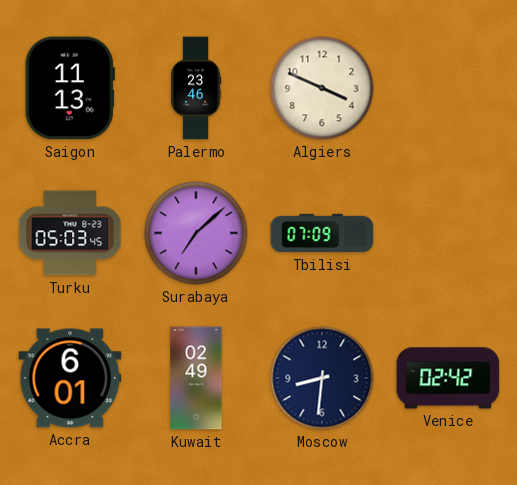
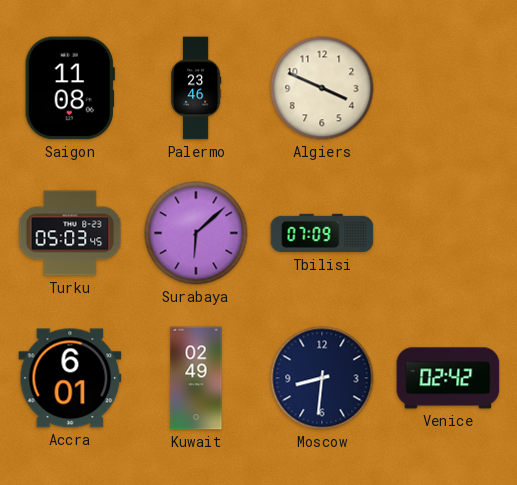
Saigon: 11:13 -> 11:08 (70, 88)
Surabaya: 7:08 -> 6:08 (196, 233)
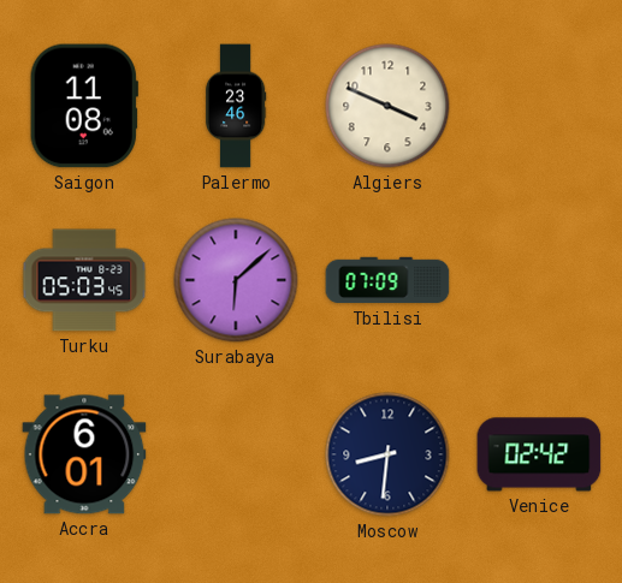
Kuwait: 02:49 -> none (196, 378)
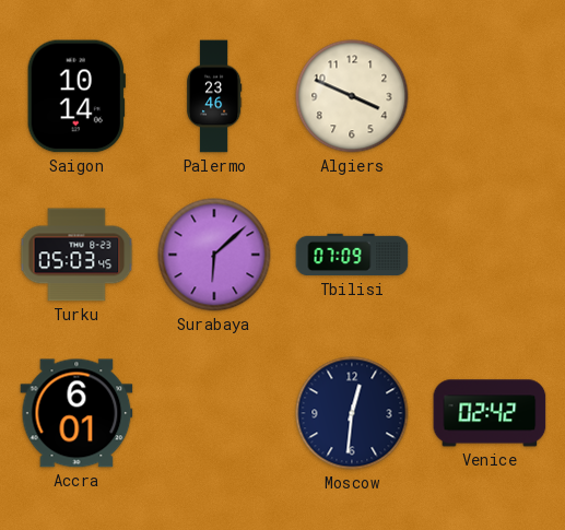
Saigon: 11:08 -> 10:14 (76, 96)
Moscow: 8:31 -> 12:31 (352, 413)
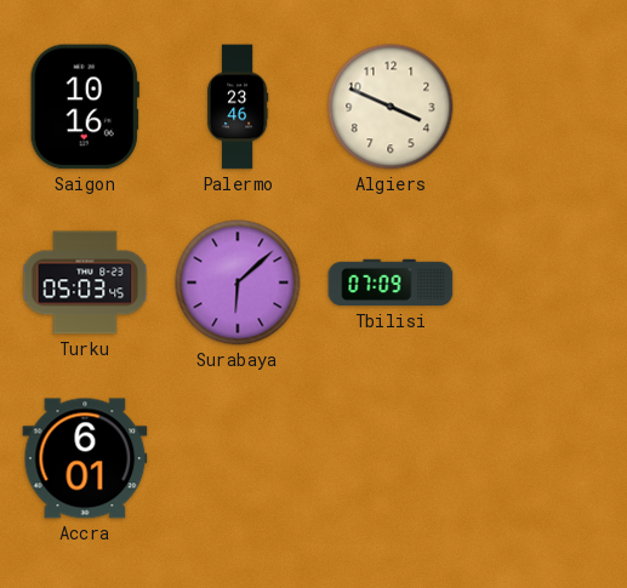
Saigon: 10:14 -> 10:16 (85, 107)
Moscow: 12:31 -> none (352, 413)
Venice: 02:42 -> none (490, 413)
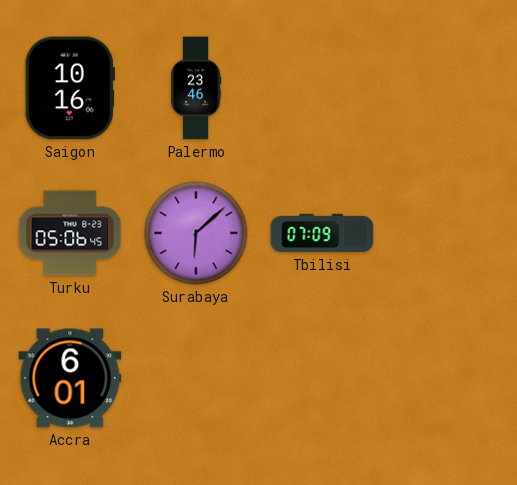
Algiers: 3:49 -> none (391, 107)
Turku: 05:03 -> 05:06 (70, 233)
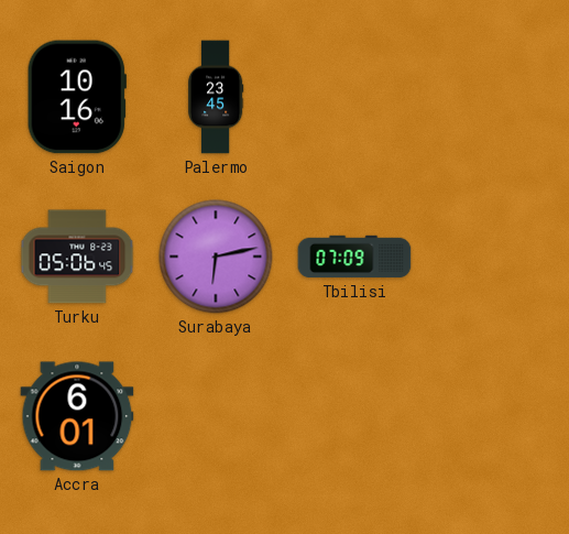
Palermo: 23:46 -> 23:45 (216, 97)
Surabaya: 6:08 -> 6:13 (216, 257)
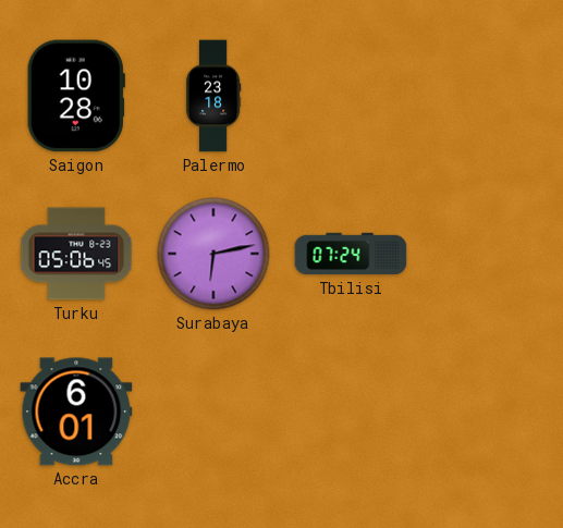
Saigon: 10:16 -> 10:28 (76, 96)
Palermo: 23:45 -> 23:18 (213, 96)
Tbilisi: 07:09 -> 07:24 (351, 254)
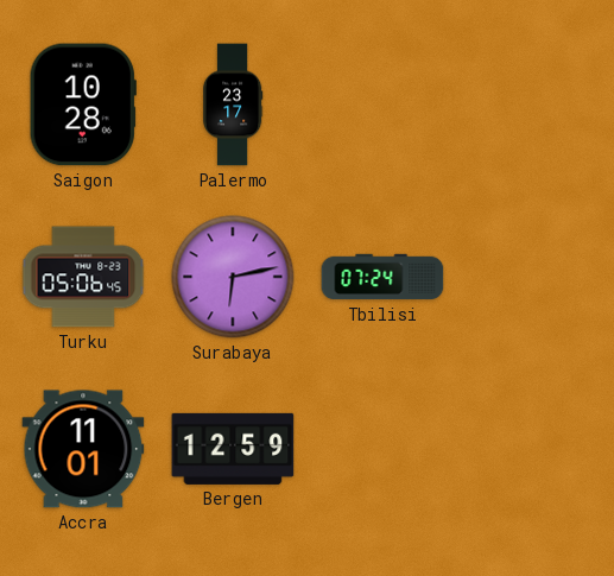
Palermo: 23:18 -> 23:17 (233, 105)
Accra: 6:01 -> 11:01 (83, 449)
Bergen: none -> 12:59 (233, 449)
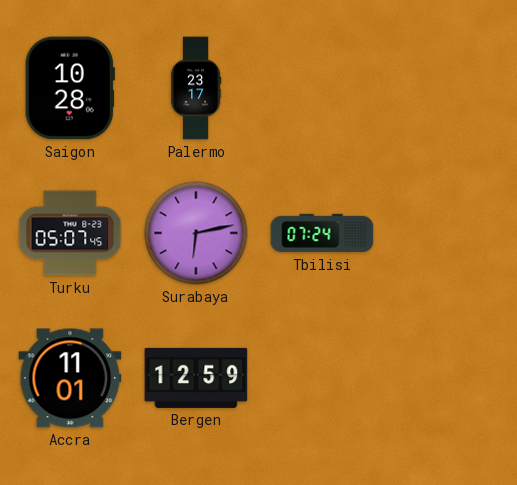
Turku: 05:06 -> 05:07 (70, 233)
